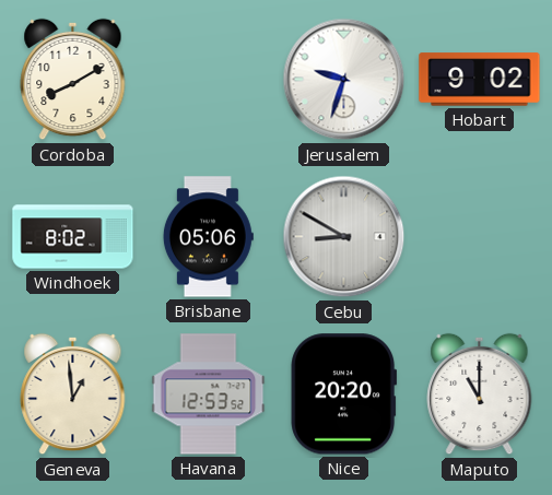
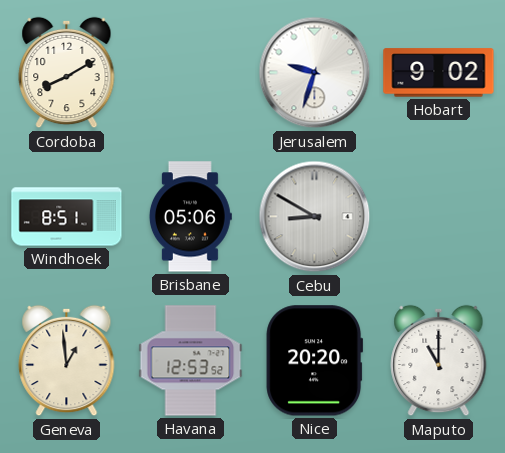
Windhoek: 8:02 -> 8:51 (67, 217)
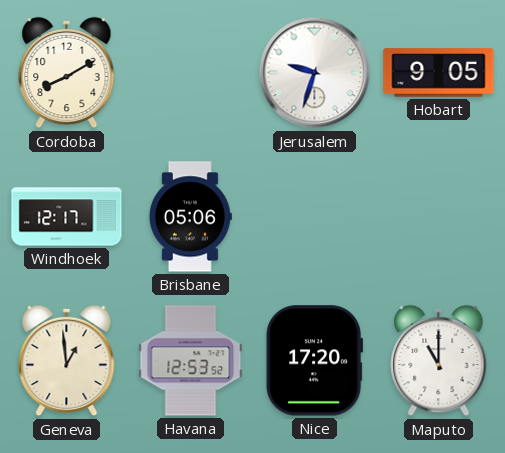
Hobart: 9:02 -> 9:05 (439, 73)
Windhoek: 8:51 -> 12:17 (67, 217)
Cebu: 8:50 -> none (315, 217)
Nice: 20:20 -> 17:20 (315, 361)
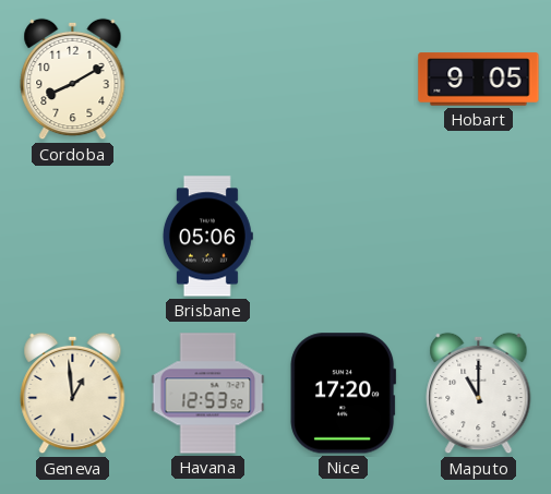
Jerusalem: 9:33 -> none (315, 73)
Windhoek: 12:17 -> none (67, 217)
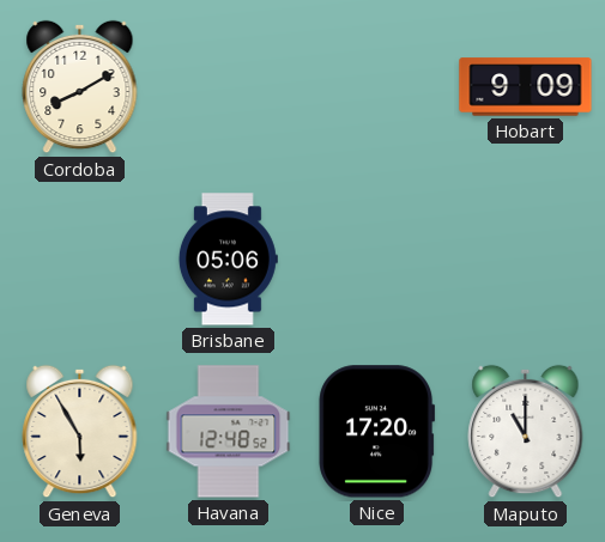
Hobart: 9:05 -> 9:09 (526, 87)
Geneva: 12:59 -> 5:55 (80, 432)
Havana: 12:53 -> 12:48 (229, 432)
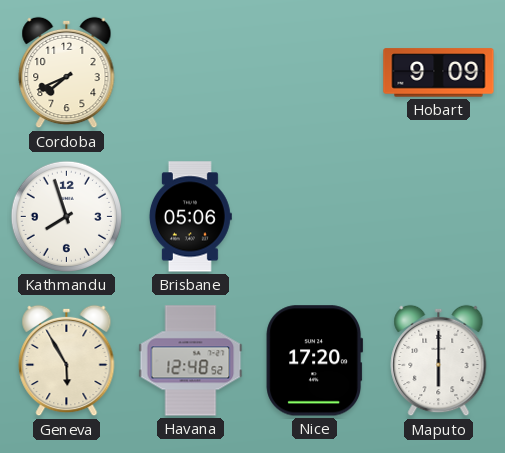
Cordoba: 8:10 -> 7:41 (67, 73)
Kathmandu: none -> 7:57 (66, 216)
Maputo: 11:00 -> 6:00 (439, 361)
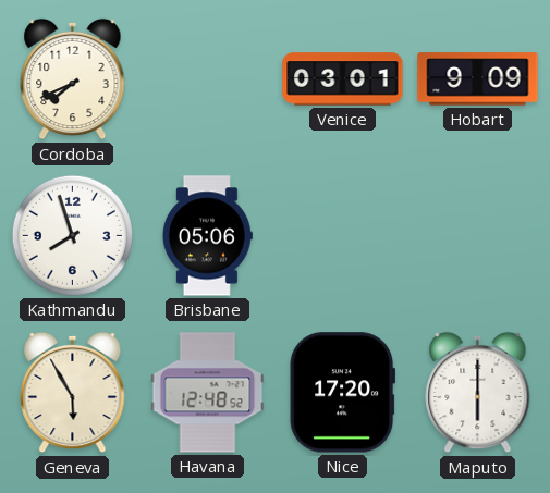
Venice: none -> 03:01 (343, 79)
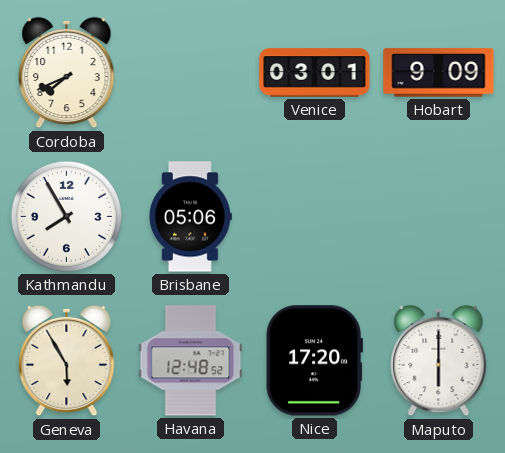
Kathmandu: 7:57 -> 7:55 (66, 216)
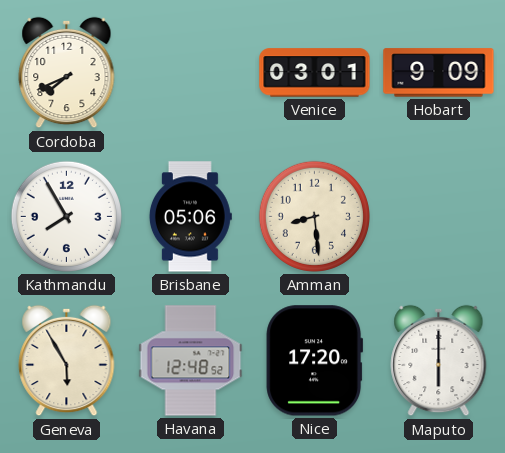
Amman: none -> 8:29 (314, 216)
